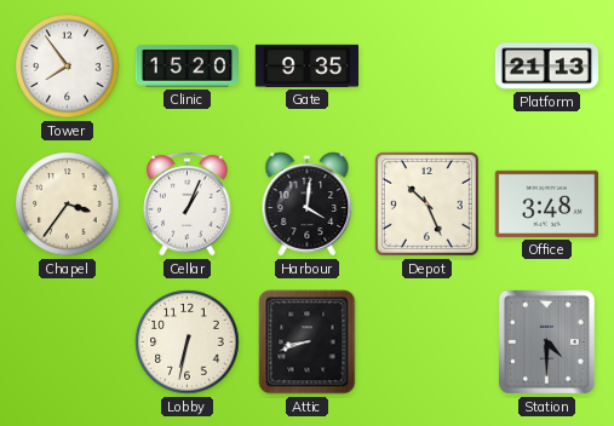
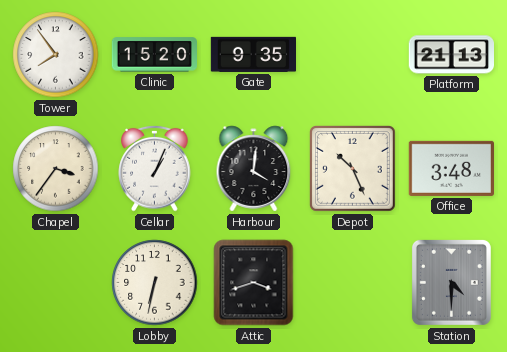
Attic: 8:42 -> 3:42 (254, 283)
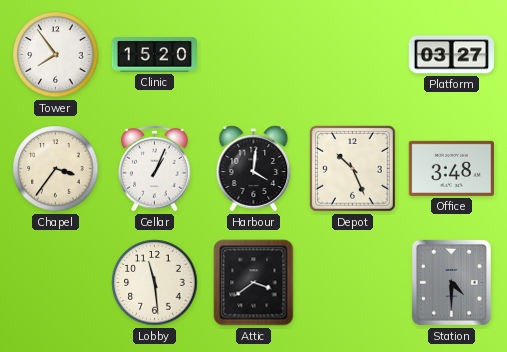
Gate: 9:35 -> none (253, 54)
Platform: 21:13 -> 03:27 (451, 55)
Lobby: 6:32 -> 11:29 (155, 283)
Attic: 3:42 -> 3:39 (254, 283)
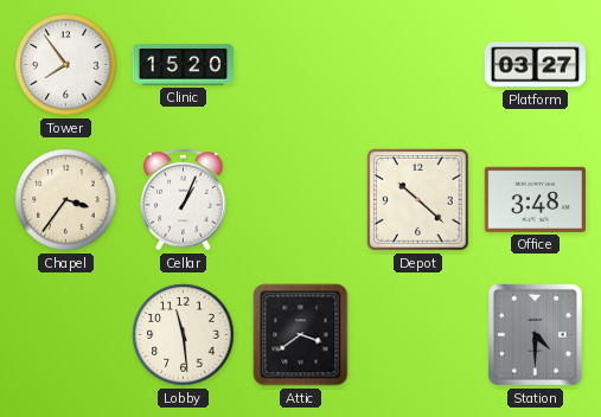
Harbour: 4:01 -> none (254, 169)
Depot: 10:26 -> 10:22 (417, 199)
